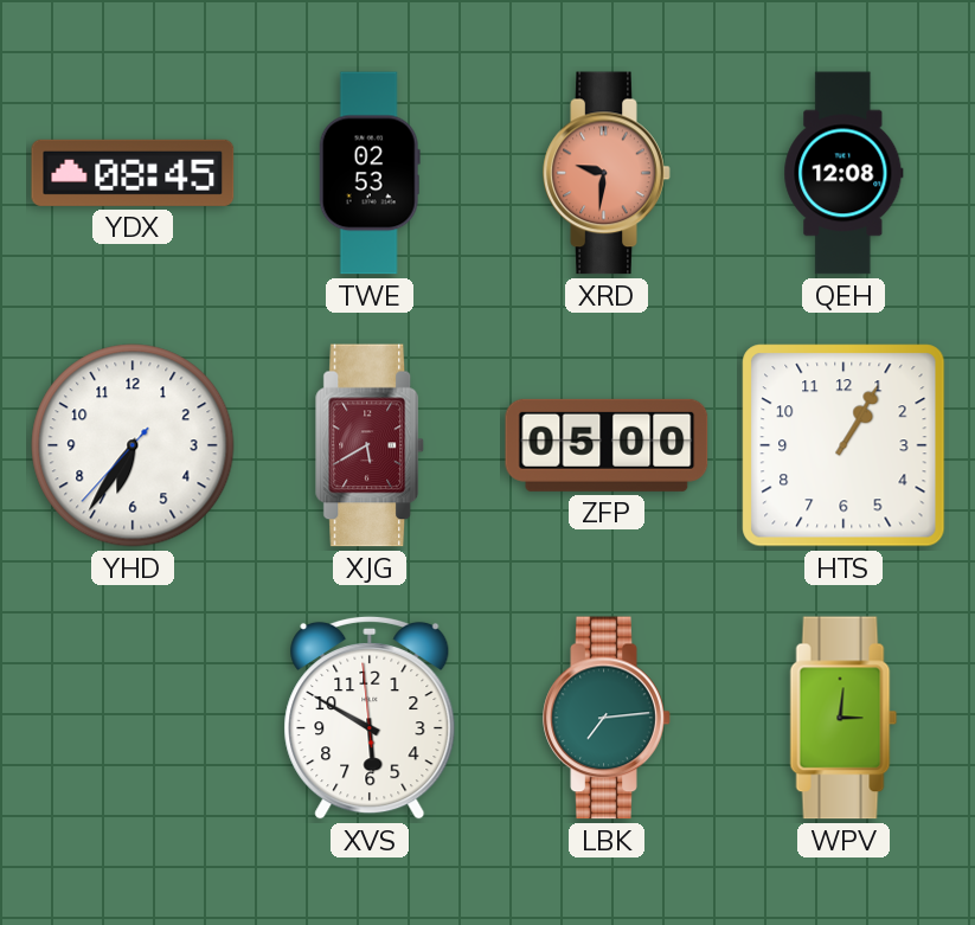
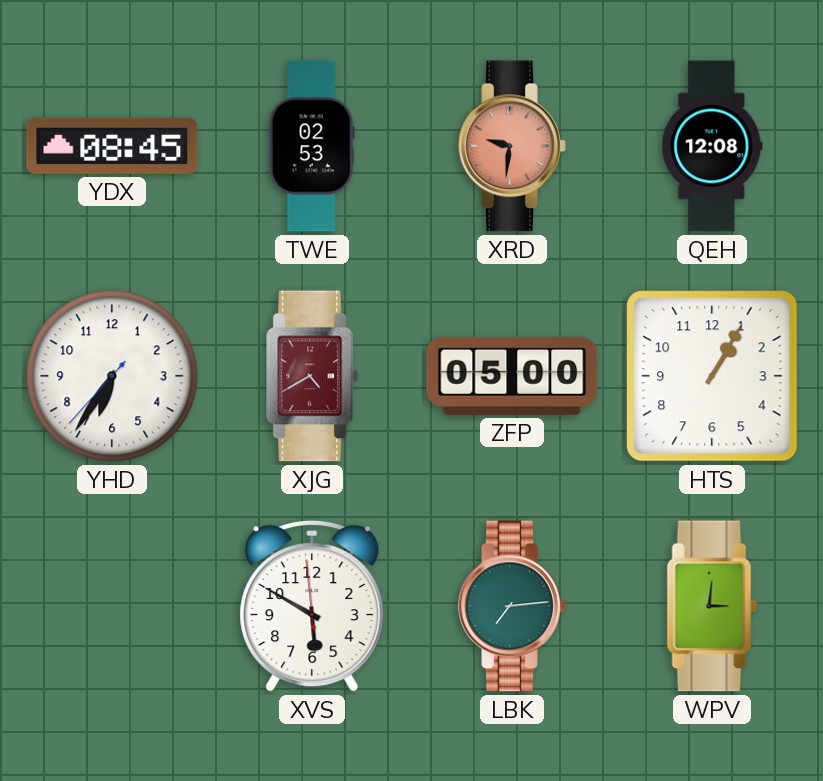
XJG: 5:40 -> 4:40 (313, 376)
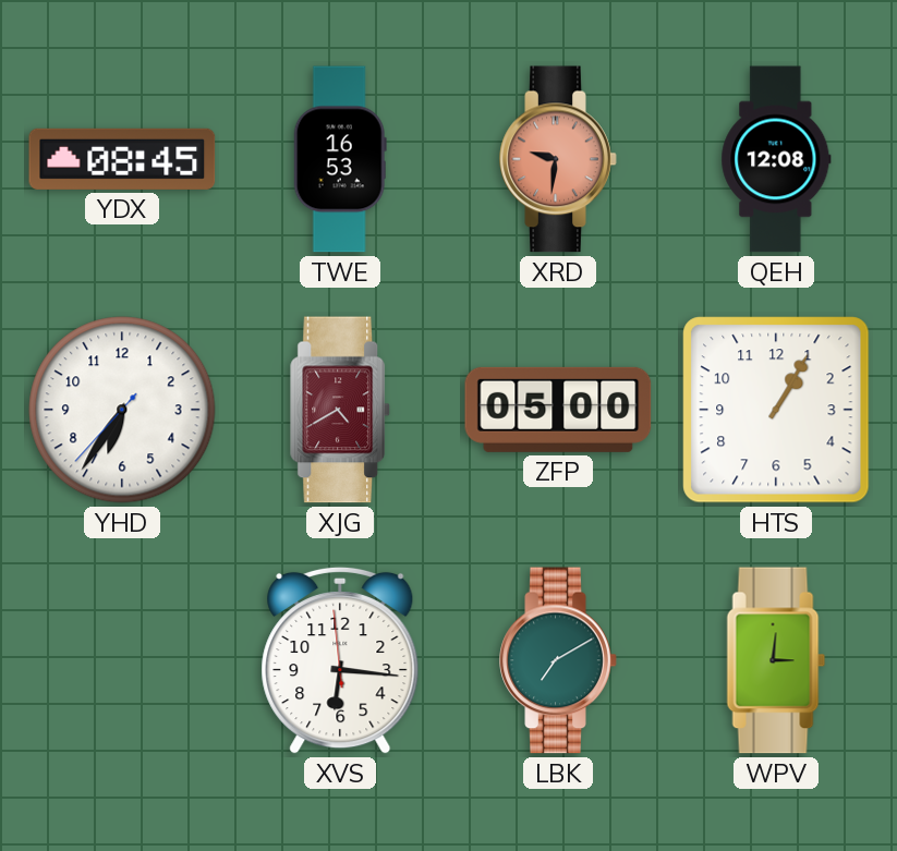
TWE: 02:53 -> 16:53 (340, 159)
XVS: 5:49 -> 6:15 (340, 660)
LBK: 7:14 -> 7:10 (558, 660)
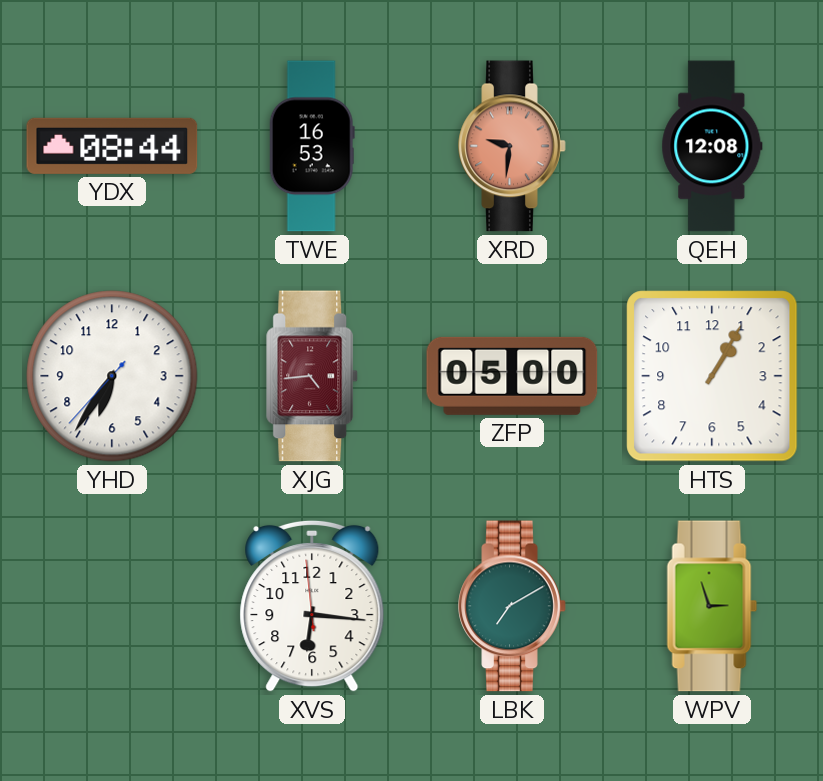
YDX: 08:45 -> 08:44 (112, 146)
XJG: 4:40 -> 4:44 (313, 376)
WPV: 3:01 -> 2:57 (712, 606)
